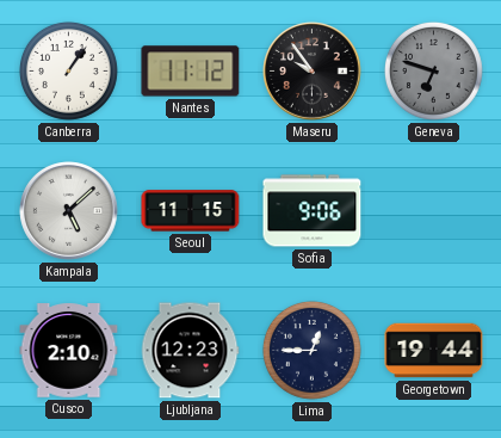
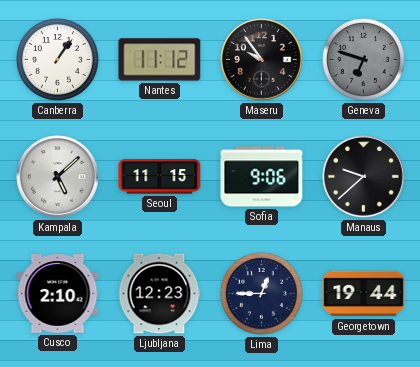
Manaus: none -> 9:38 (364, 177)
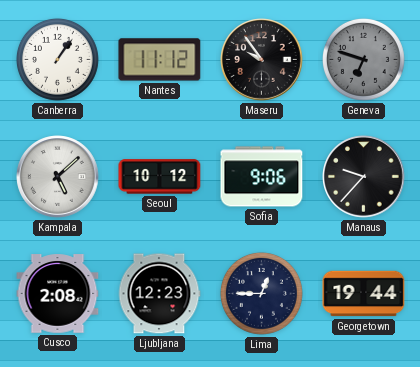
Seoul: 11:15 -> 10:12 (160, 177)
Manaus: 9:38 -> 9:37 (364, 177)
Cusco: 2:10 -> 2:08 (58, 294)
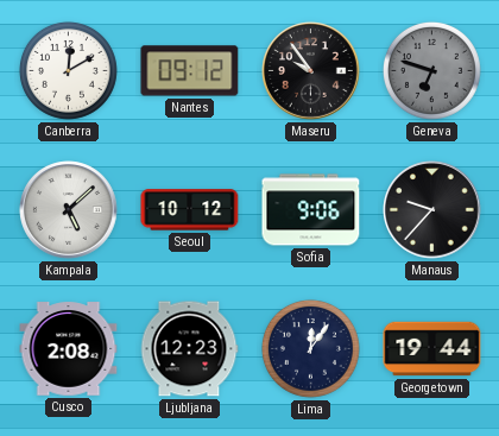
Canberra: 1:06 -> 12:10 (68, 70)
Nantes: 11:12 -> 09:12 (190, 71)
Lima: 12:45 -> 12:06 (310, 348)
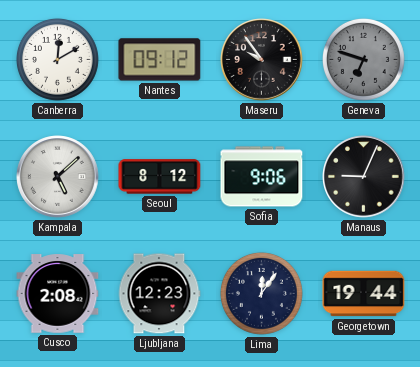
Seoul: 10:12 -> 8:12 (160, 177)
Manaus: 9:37 -> 9:04 (364, 177)
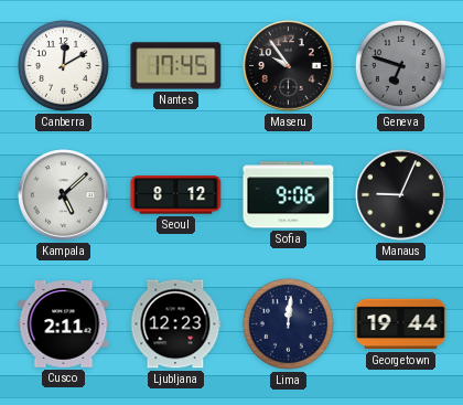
Nantes: 09:12 -> 17:45 (176, 66)
Cusco: 2:08 -> 2:11 (64, 324)
Lima: 12:06 -> 12:01 (288, 323)
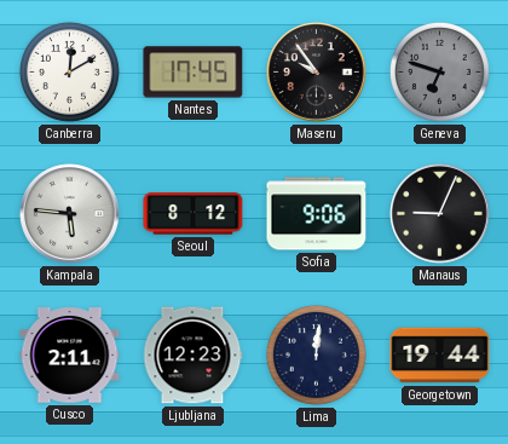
Kampala: 5:08 -> 5:46 (70, 214)
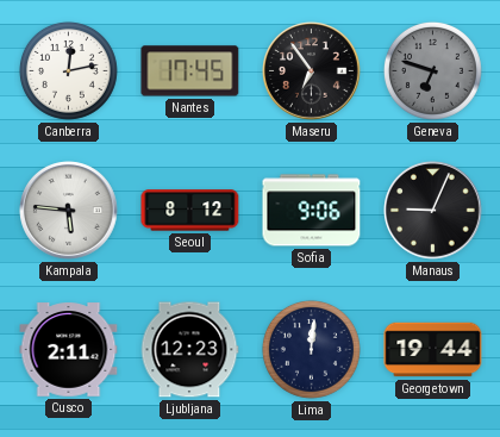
Canberra: 12:10 -> 12:13 (68, 70)
Maseru: 9:54 -> 6:54 (312, 71)
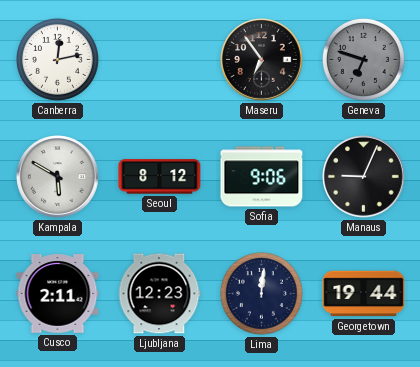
Nantes: 17:45 -> none (190, 71)
Kampala: 5:46 -> 5:50 (58, 177)
